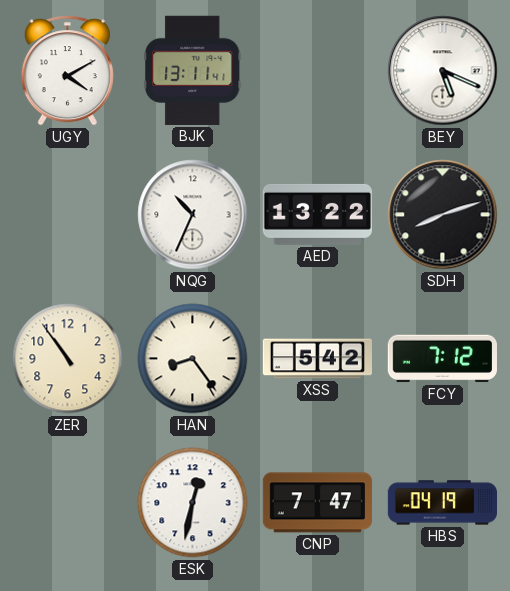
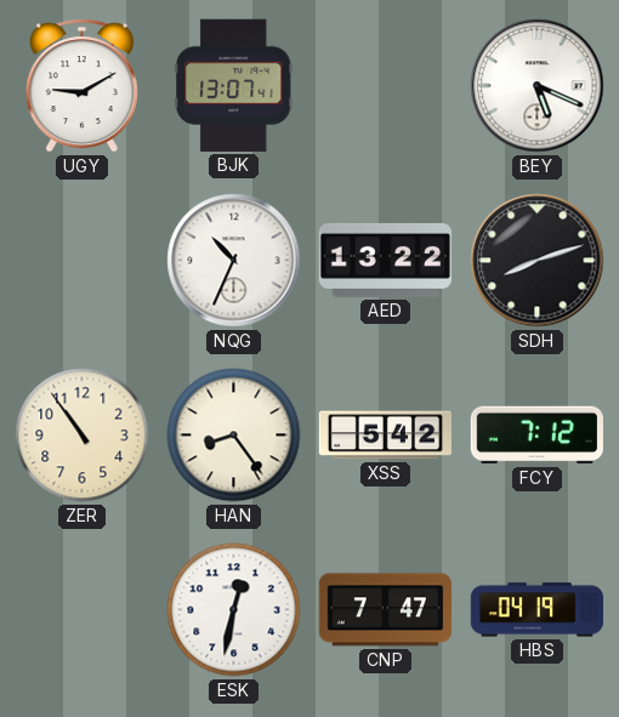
UGY: 4:10 -> 9:10 (81, 86)
BJK: 13:11 -> 13:07 (234, 85)
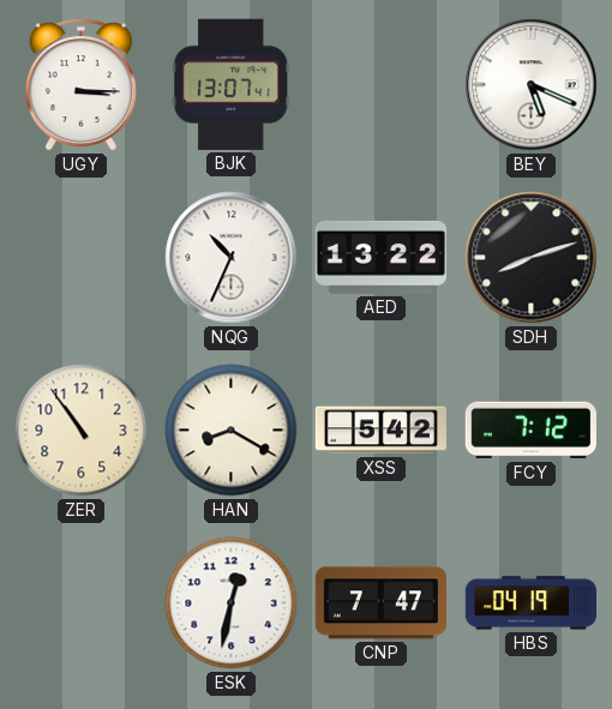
UGY: 9:10 -> 3:15 (80, 85)
HAN: 8:24 -> 8:20 (232, 431)
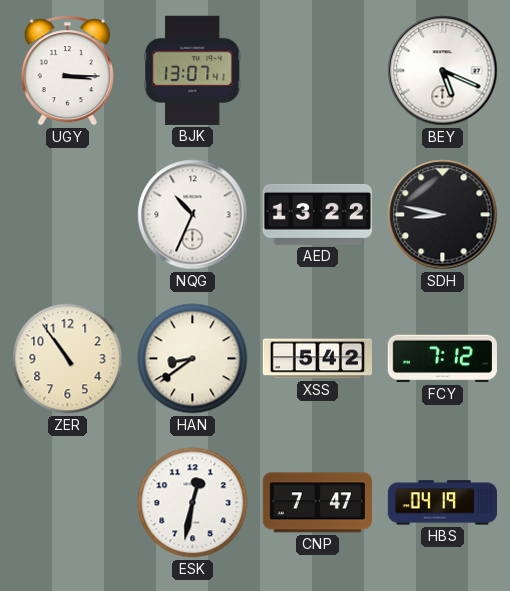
SDH: 8:12 -> 8:47 (443, 215)
HAN: 8:20 -> 8:39 (193, 359)
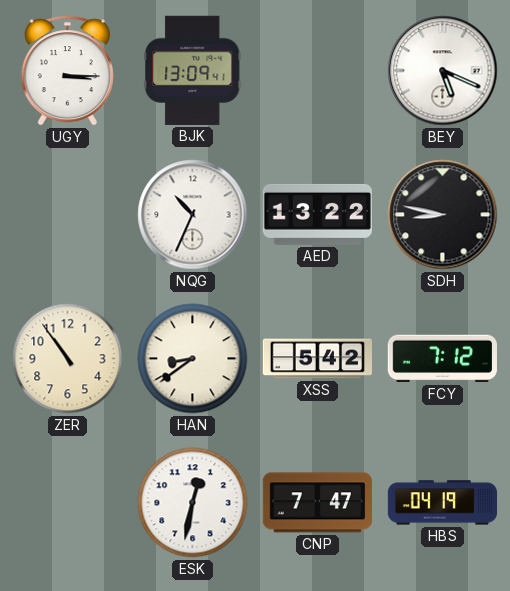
BJK: 13:07 -> 13:09 (193, 70)
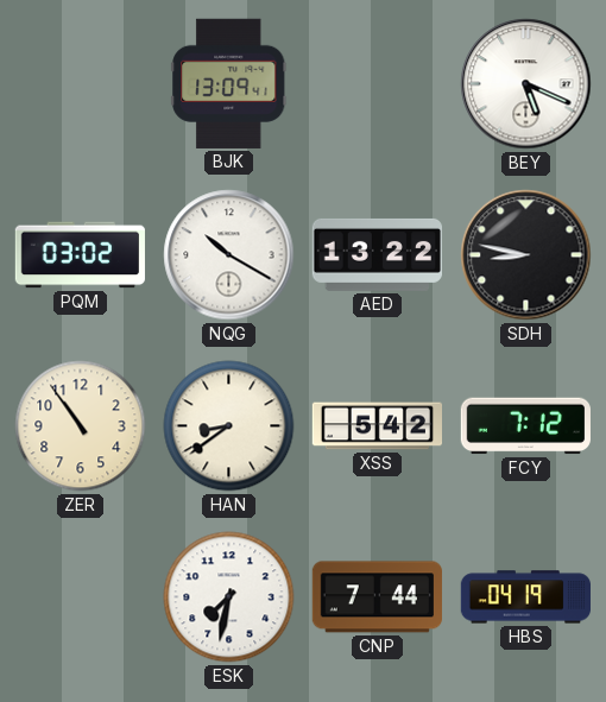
UGY: 3:15 -> none (67, 71)
PQM: none -> 03:02 (80, 255)
NQG: 10:34 -> 10:20 (229, 255)
ESK: 12:32 -> 7:32 (229, 597)
CNP: 7:47 -> 7:44 (377, 597)
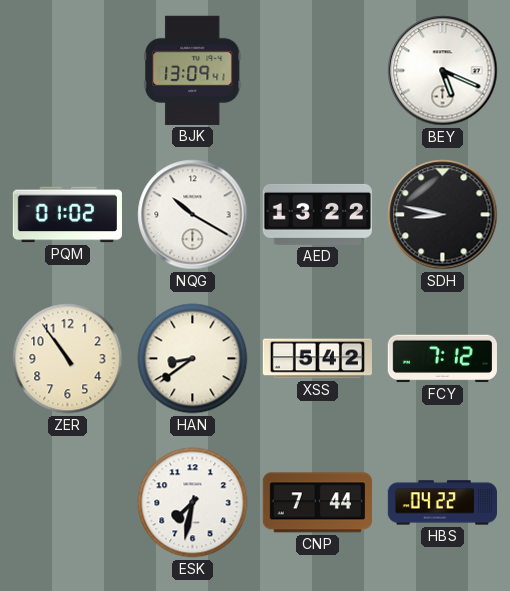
PQM: 03:02 -> 01:02 (67, 215)
HBS: 04:19 -> 04:22 (442, 503)
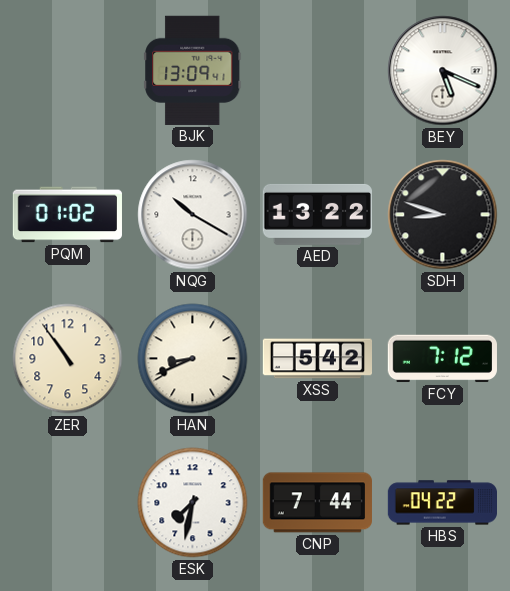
SDH: 8:47 -> 8:48 (443, 215)
HAN: 8:39 -> 8:41 (193, 359)
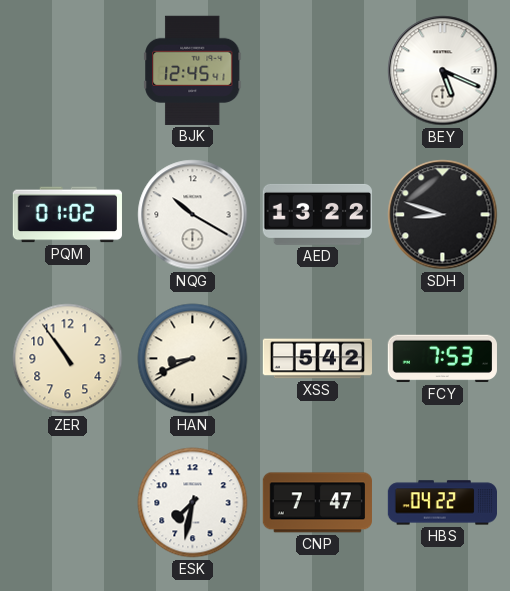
BJK: 13:09 -> 12:45 (193, 70)
FCY: 7:12 -> 7:53 (442, 359)
CNP: 7:44 -> 7:47 (317, 503)
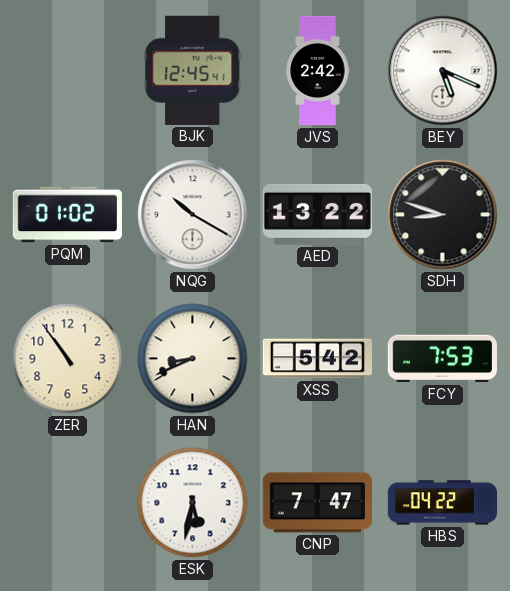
JVS: none -> 2:42 (318, 71)
ESK: 7:32 -> 5:32 (193, 503)
